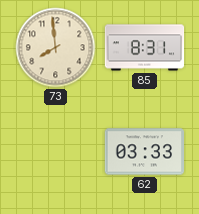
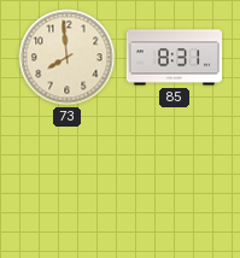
62: 03:33 -> none (144, 152)
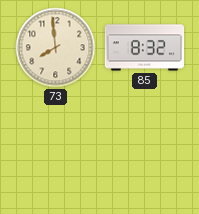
85: 8:31 -> 8:32 (145, 48)
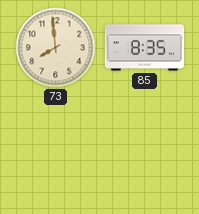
85: 8:32 -> 8:35 (145, 48)
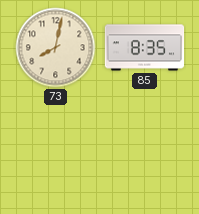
73: 7:59 -> 8:02 (56, 48)
